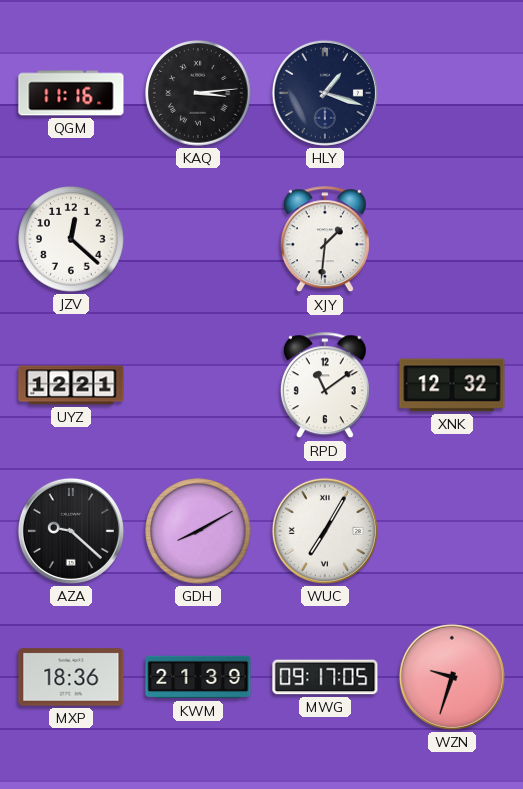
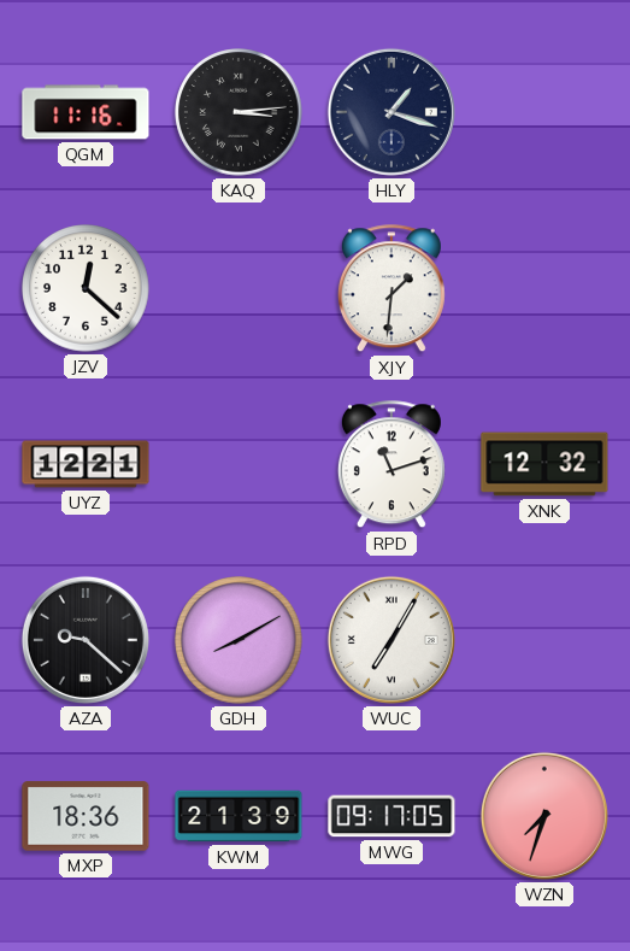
RPD: 11:09 -> 11:12 (391, 465)
WZN: 9:33 -> 7:33 (544, 816)
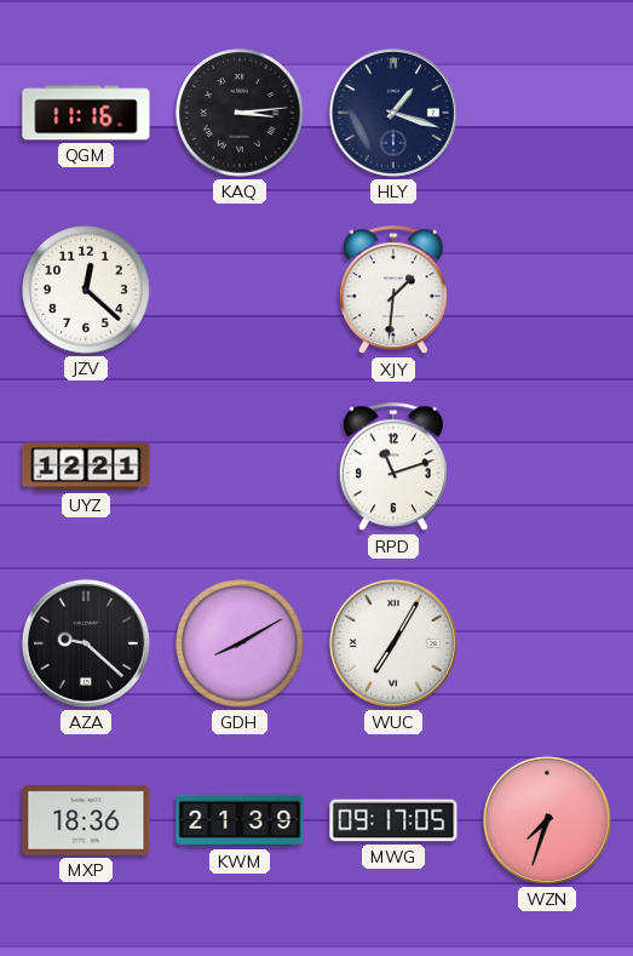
XNK: 12:32 -> none (544, 464)
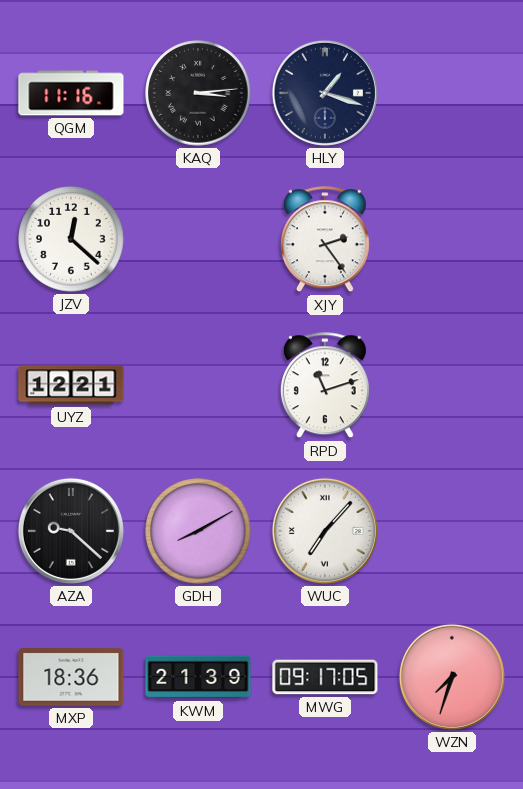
XJY: 1:31 -> 2:24 (325, 240)
WUC: 7:05 -> 7:07 (325, 531)
